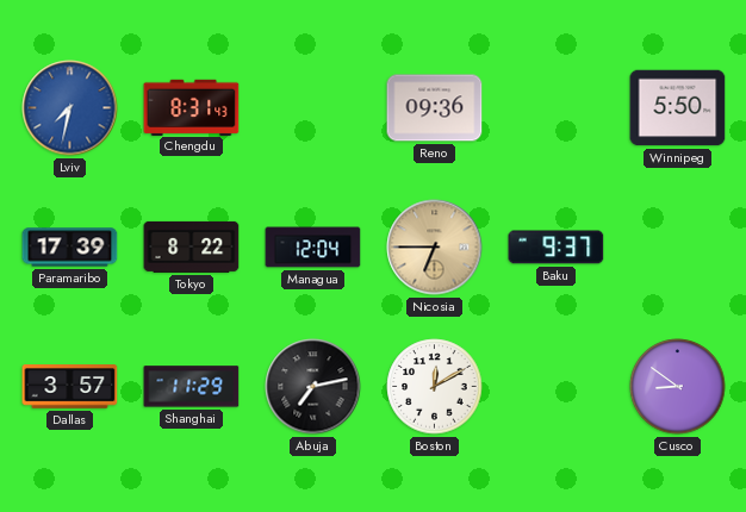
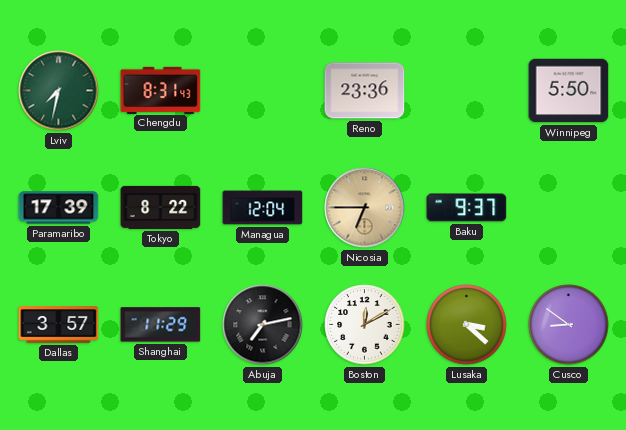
Lviv dial: blue -> green (59, 91)
Reno: 09:36 -> 23:36 (365, 91)
Lusaka: none -> 3:22 (467, 325)
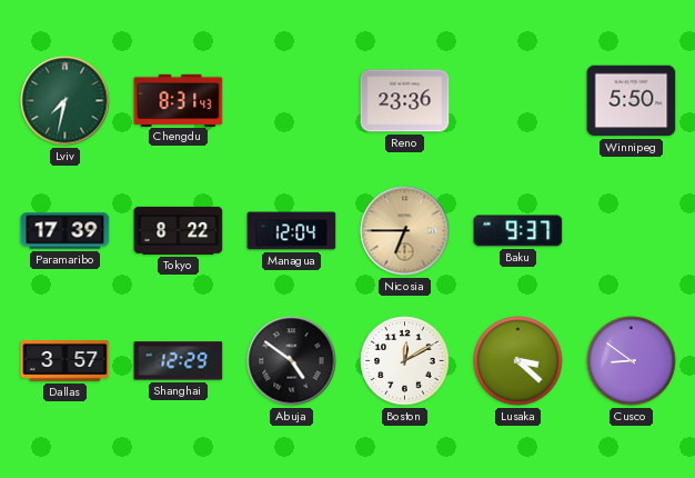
Shanghai: 11:29 -> 12:29 (179, 361)
Abuja: 7:13 -> 4:51 (292, 361)
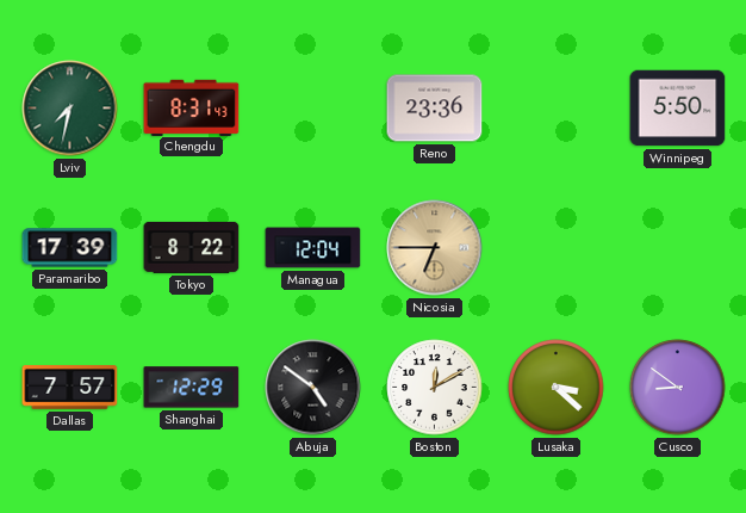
Baku: 9:37 -> none (518, 231)
Dallas: 3:57 -> 7:57 (70, 388)
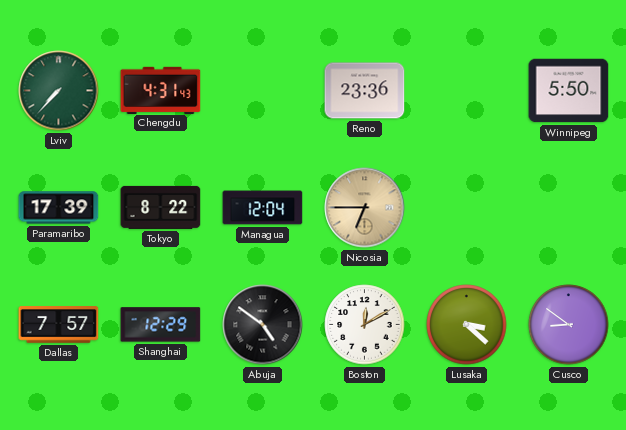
Lviv: 7:32 -> 7:37 (59, 91)
Chengdu: 8:31 -> 4:31 (161, 90)
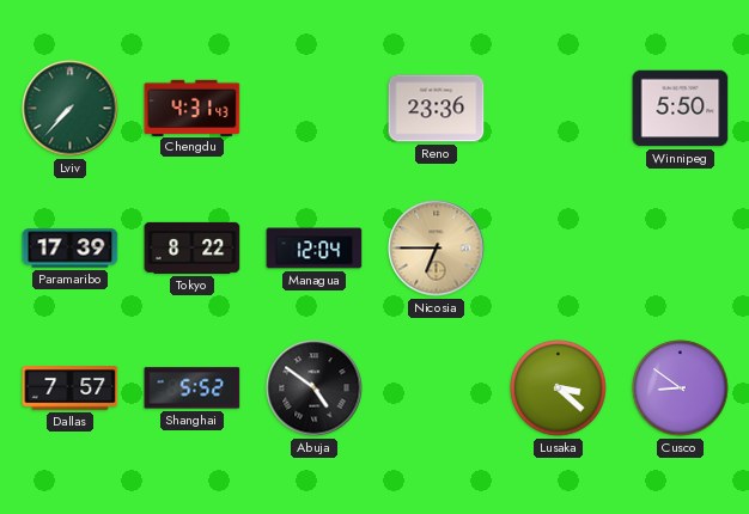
Shanghai: 12:29 -> 5:52 (193, 388)
Boston: 12:10 -> none (365, 325)
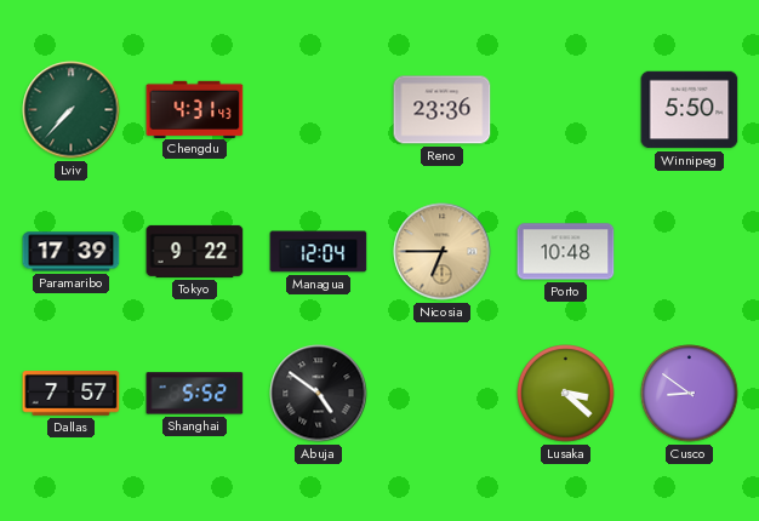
Tokyo: 8:22 -> 9:22 (195, 251)
Porto: none -> 10:48 (566, 252)
